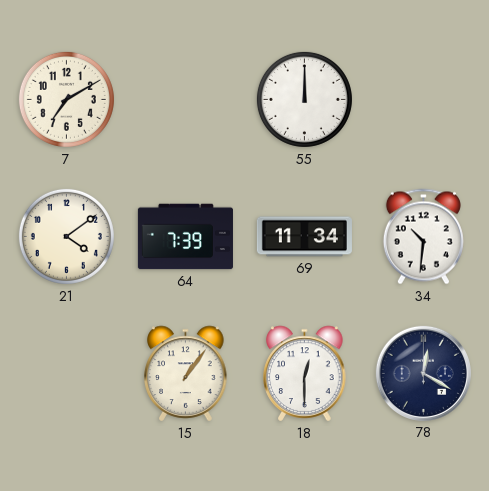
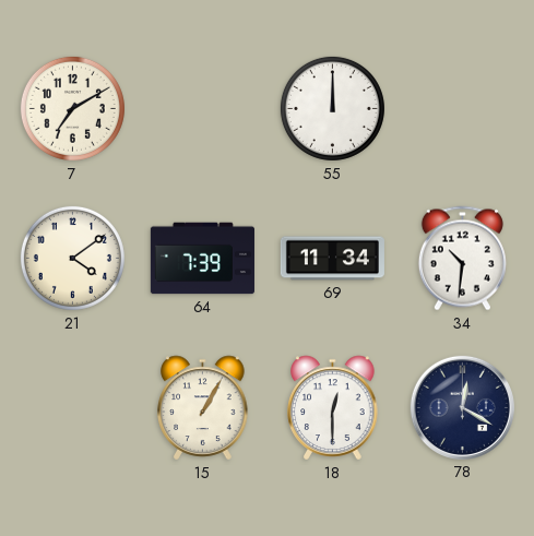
15: 1:06 -> 1:05 (203, 408)
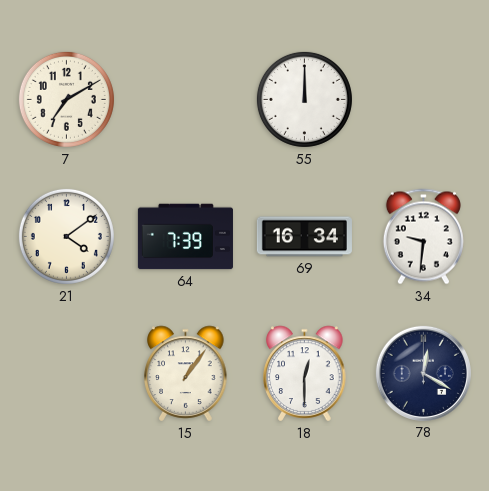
69: 11:34 -> 16:34 (304, 237)
34: 10:31 -> 9:31 (423, 237)
15: 1:05 -> 1:06 (186, 374)
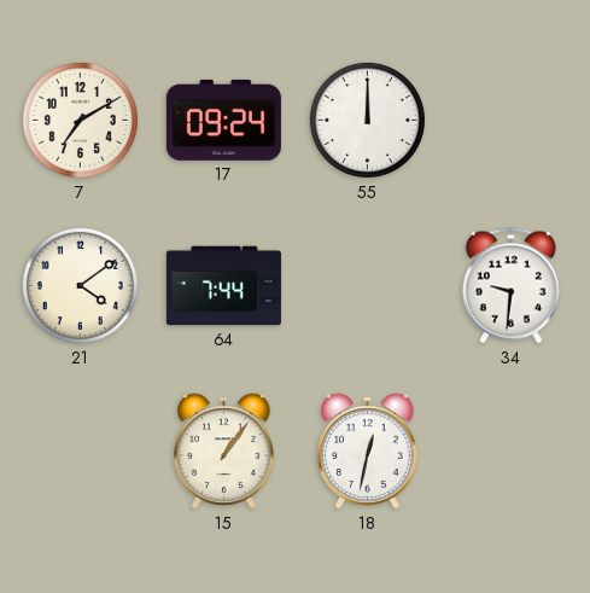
17: none -> 09:24 (223, 120)
64: 7:39 -> 7:44 (223, 286)
69: 16:34 -> none (304, 237)
18: 12:30 -> 12:32 (368, 452)
78: 12:20 -> none (423, 373)
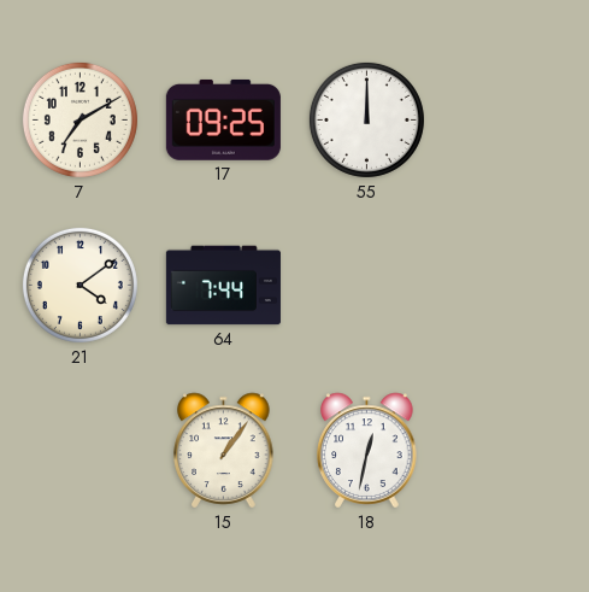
17: 09:24 -> 09:25 (223, 119)
34: 9:31 -> none (510, 286)
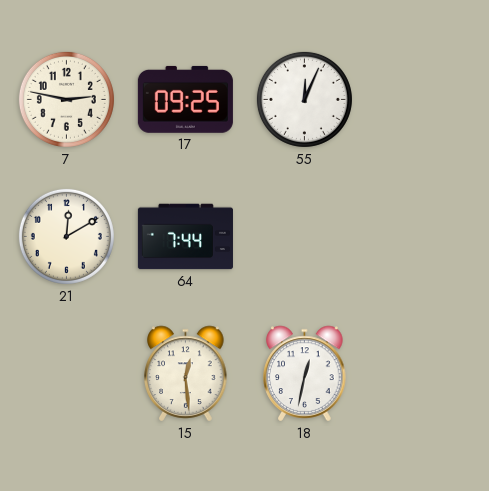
7: 7:10 -> 2:47 (66, 99)
55: 12:00 -> 12:04 (304, 99)
21: 4:09 -> 12:10 (66, 236)
15: 1:06 -> 12:29 (186, 374)
